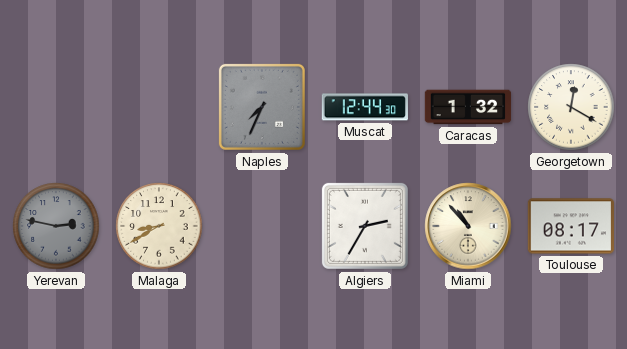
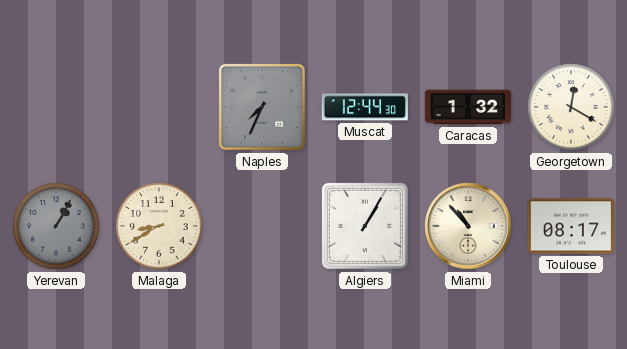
Yerevan: 2:47 -> 1:05 (56, 226)
Algiers: 2:35 -> 1:05 (365, 226)
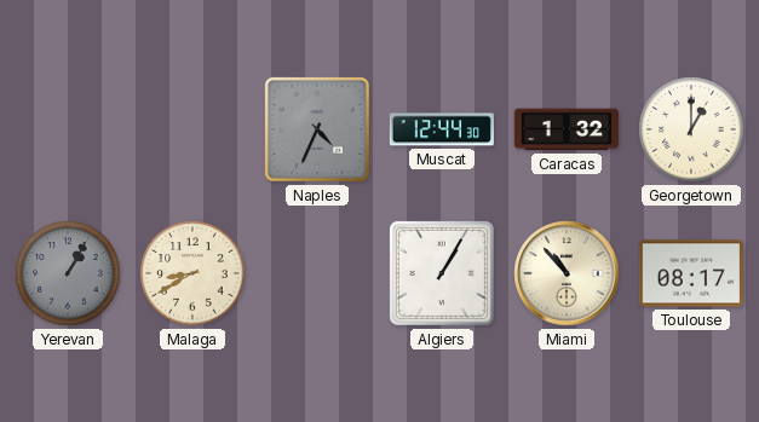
Naples: 7:34 -> 4:34 (317, 129)
Georgetown: 12:20 -> 1:00 (691, 129)
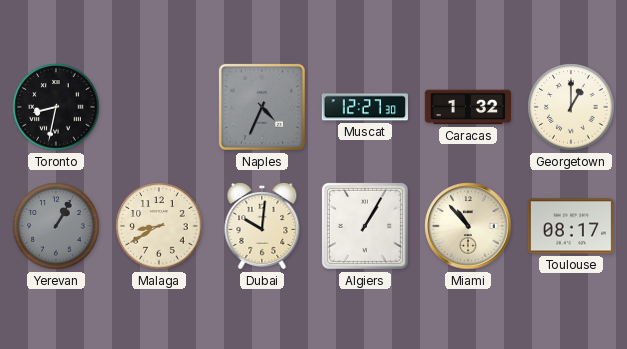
Toronto: none -> 8:32 (56, 107)
Muscat: 12:44 -> 12:27 (365, 107)
Dubai: none -> 10:01 (262, 226)
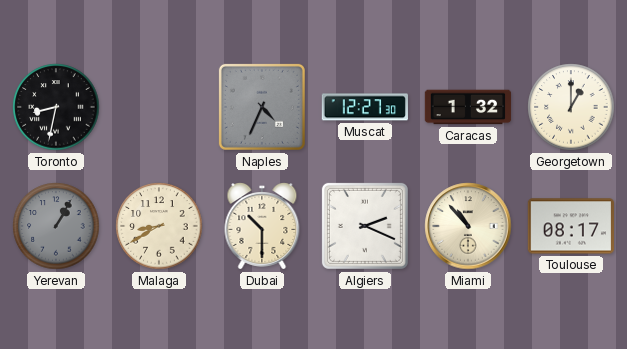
Dubai: 10:01 -> 10:30 (262, 226)
Algiers: 1:05 -> 2:19 (365, 226)
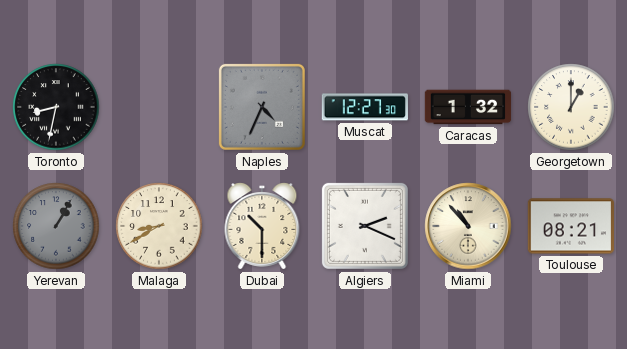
Toulouse: 08:17 -> 08:21 (570, 226)
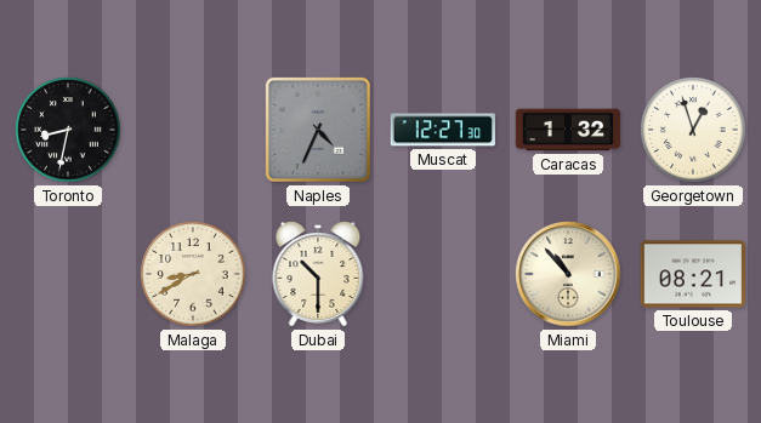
Georgetown: 1:00 -> 12:57 (693, 130)
Yerevan: 1:05 -> none (56, 226)
Algiers: 2:19 -> none (365, 226)
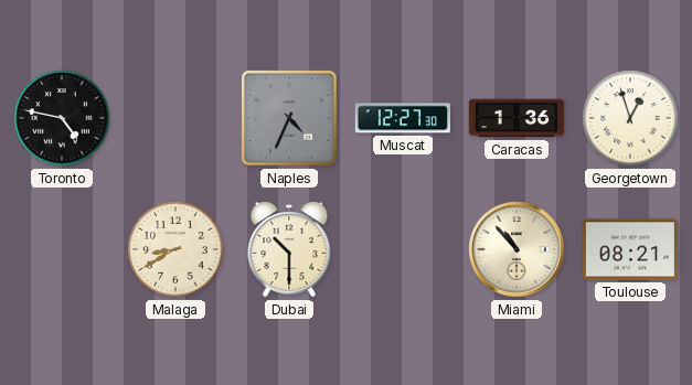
Toronto: 8:32 -> 4:47 (62, 118)
Caracas: 1:32 -> 1:36 (517, 118)
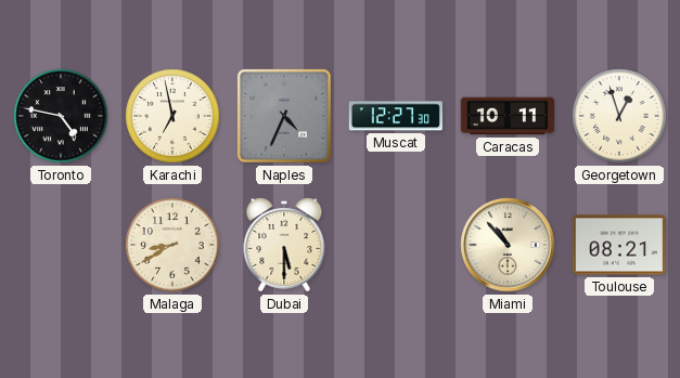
Karachi: none -> 6:58 (172, 116)
Caracas: 1:36 -> 10:11 (508, 116)
Dubai: 10:30 -> 5:30 (284, 245)
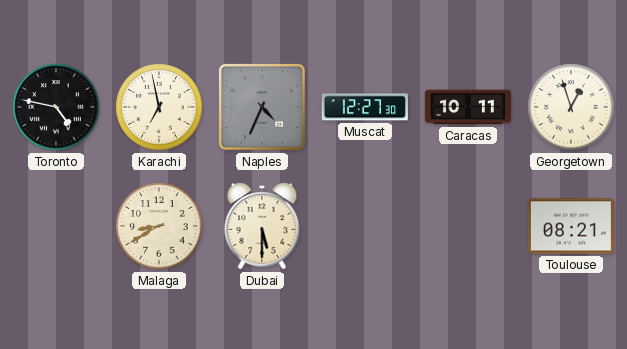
Miami: 10:53 -> none (508, 245)
